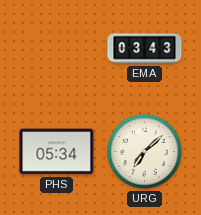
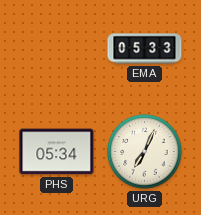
EMA: 03:43 -> 05:33 (145, 49)
URG: 7:08 -> 7:04 (145, 152)
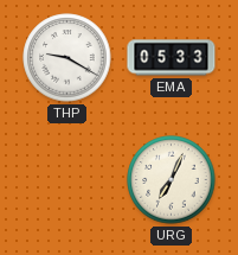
THP: none -> 9:20 (67, 58)
PHS: 05:34 -> none (57, 152)
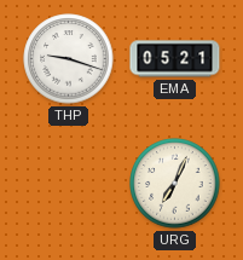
THP: 9:20 -> 9:18 (69, 59)
EMA: 05:33 -> 05:21 (175, 59)
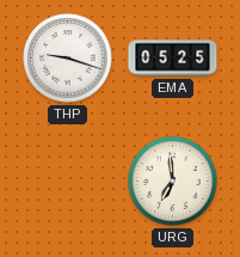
EMA: 05:21 -> 05:25 (173, 59)
URG: 7:04 -> 6:59 (173, 182)
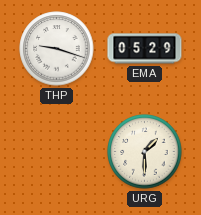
EMA: 05:25 -> 05:29 (145, 49)
URG: 6:59 -> 1:30 (145, 152)
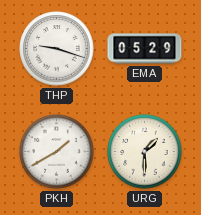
PKH: none -> 1:40 (57, 152)
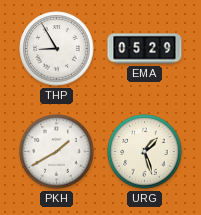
THP: 9:18 -> 8:55 (57, 49)
URG: 1:30 -> 1:27 (145, 152)
